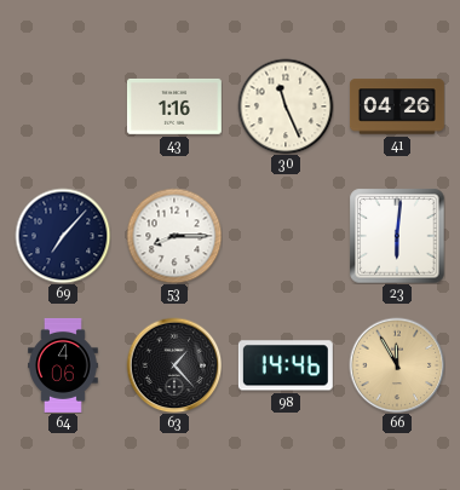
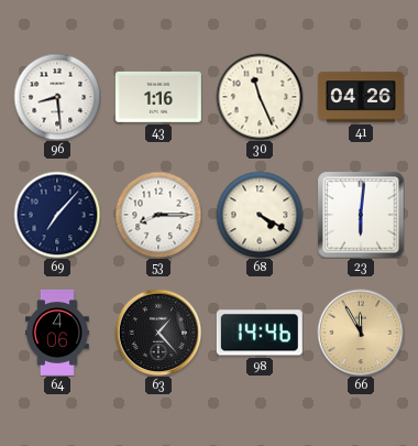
96: none -> 8:29 (57, 97)
68: none -> 4:20 (260, 215)
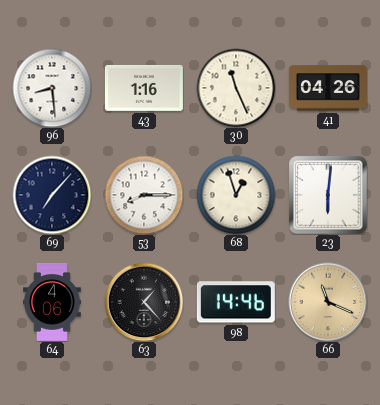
68: 4:20 -> 12:57 (236, 195)
66: 11:55 -> 11:19 (328, 302)
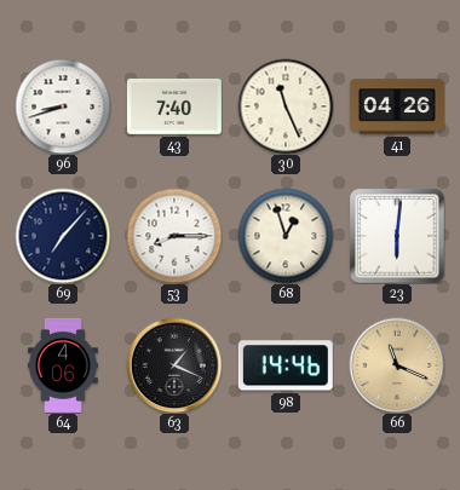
96: 8:29 -> 8:42 (63, 106)
43: 1:16 -> 7:40 (174, 106)
63: 1:23 -> 1:19 (174, 365)
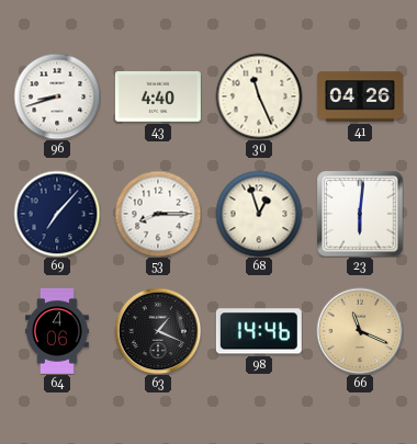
43: 7:40 -> 4:40 (158, 96)
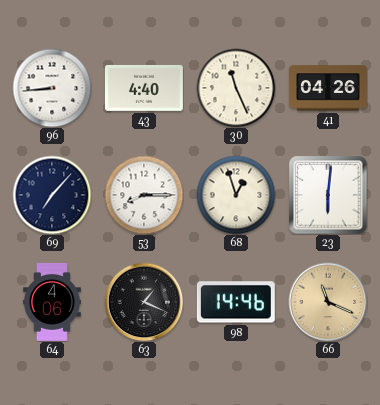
96: 8:42 -> 8:44 (52, 88)
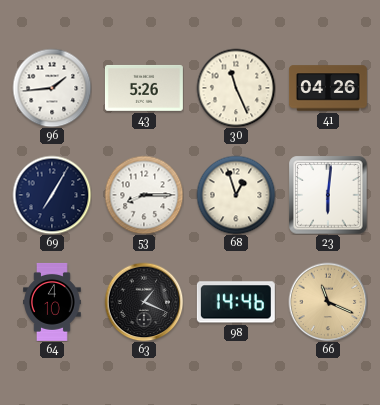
96: 8:44 -> 1:44 (52, 88)
43: 4:40 -> 5:26 (144, 88)
69: 7:07 -> 7:05 (52, 195)
64: 4:06 -> 4:10 (53, 302)
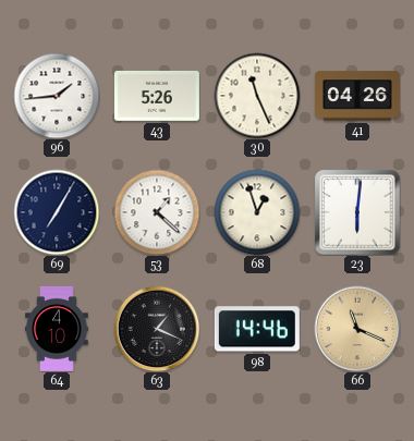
53: 8:15 -> 1:22 (157, 212)
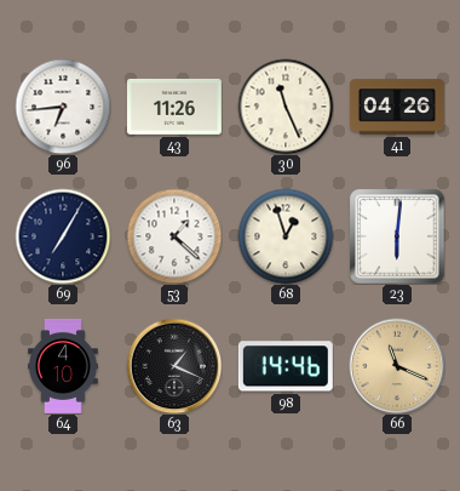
96: 1:44 -> 6:44 (63, 107)
43: 5:26 -> 11:26 (174, 107)
